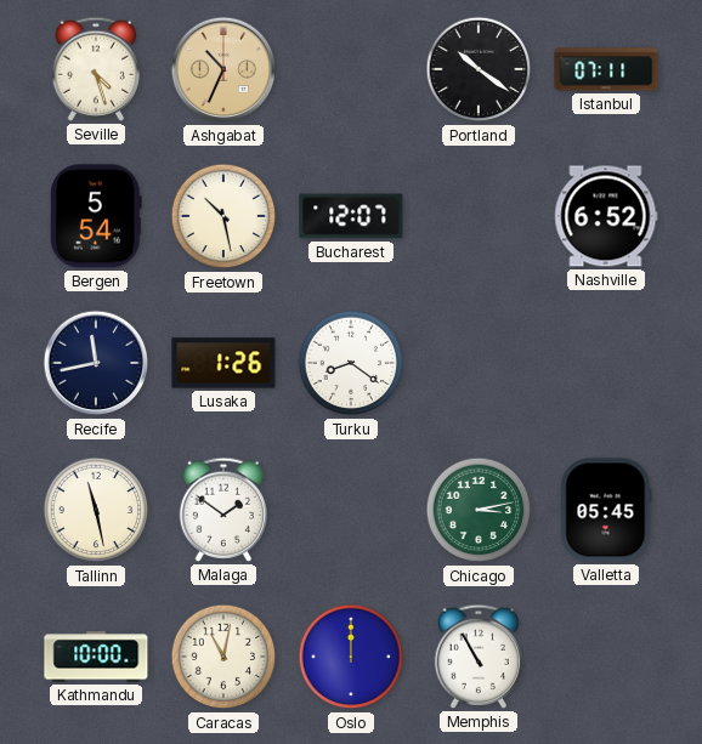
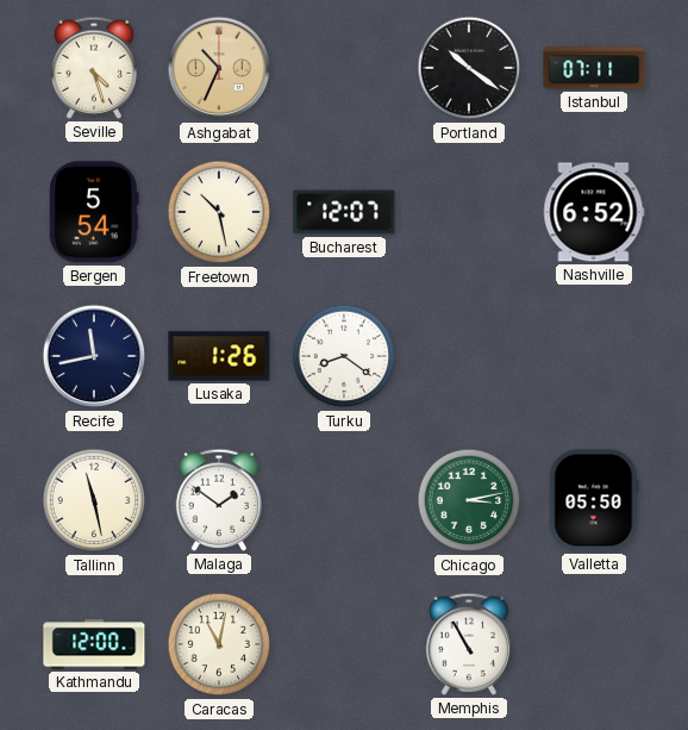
Valletta: 05:45 -> 05:50 (594, 500)
Kathmandu: 10:00 -> 12:00 (94, 644)
Oslo: 12:00 -> none (351, 657)
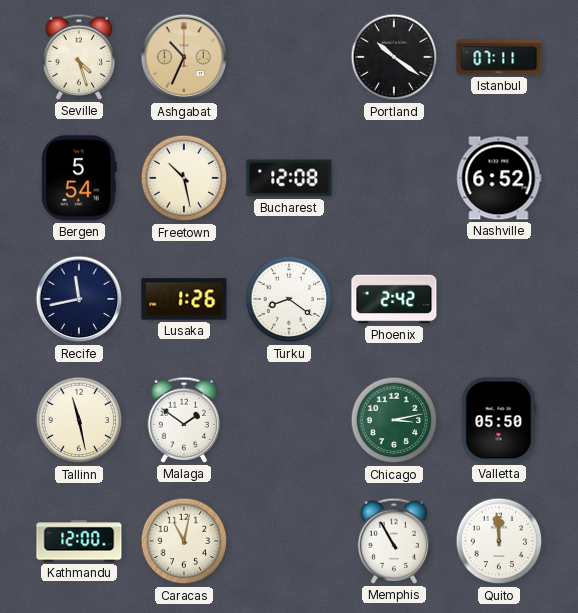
Bucharest: 12:07 -> 12:08 (289, 178)
Phoenix: none -> 2:42 (394, 299)
Quito: none -> 11:59 (499, 541)
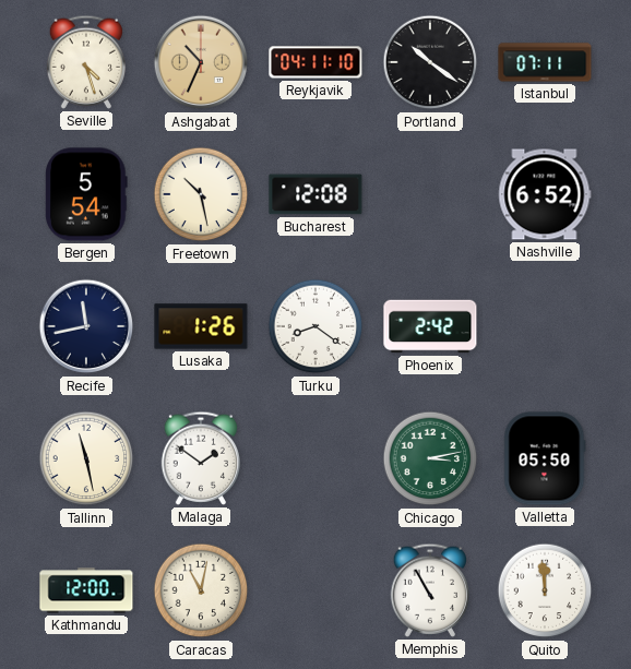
Reykjavik: none -> 04:11 (315, 62)
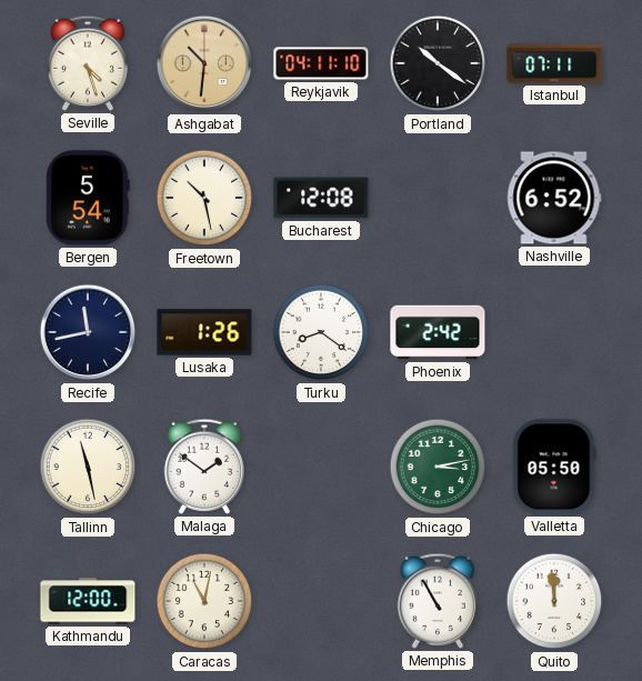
Ashgabat: 10:34 -> 10:31 (204, 63)
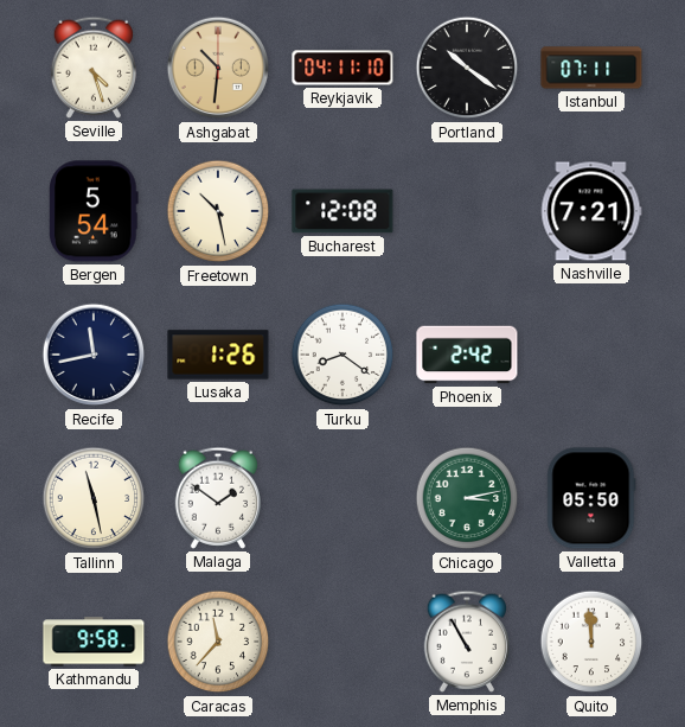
Nashville: 6:52 -> 7:21 (591, 211)
Kathmandu: 12:00 -> 9:58 (94, 642)
Caracas: 11:02 -> 11:37 (218, 642)
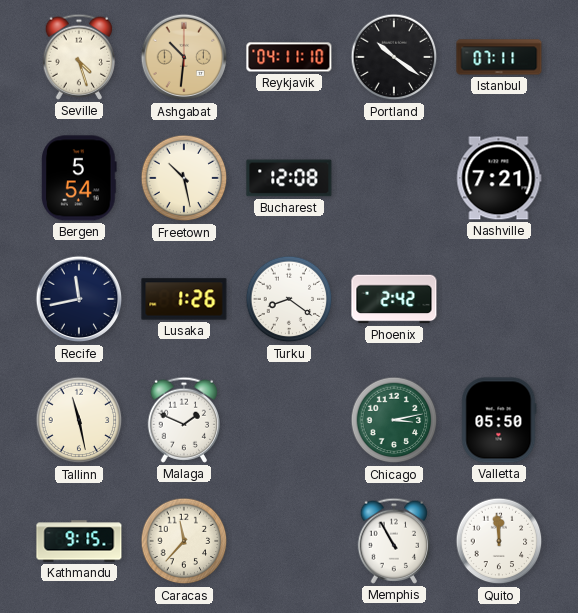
Malaga: 1:51 -> 1:49 (183, 420)
Kathmandu: 9:58 -> 9:15 (79, 541)
